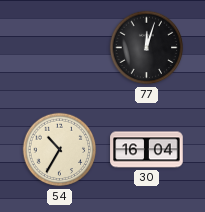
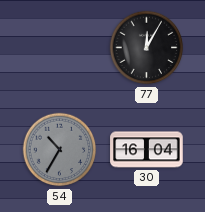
77: 12:03 -> 12:05 (147, 48)
54 dial: cream -> grey (60, 150)
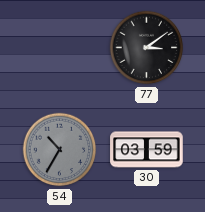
77: 12:05 -> 3:09 (147, 48)
30: 16:04 -> 03:59 (147, 150)
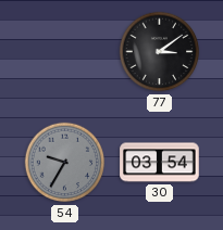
54: 10:35 -> 9:35 (65, 163)
30: 03:59 -> 03:54 (160, 163)
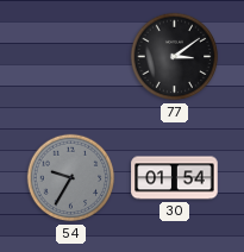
30: 03:54 -> 01:54 (175, 178)
